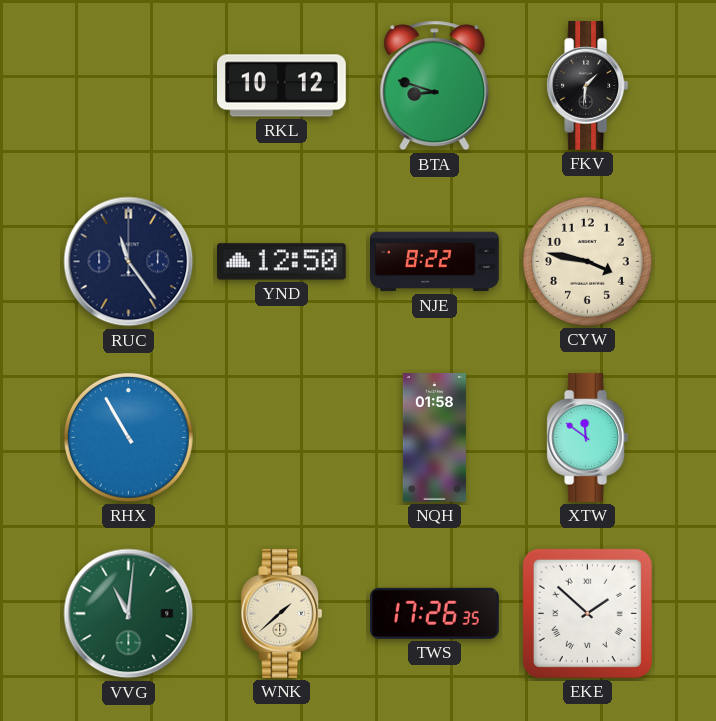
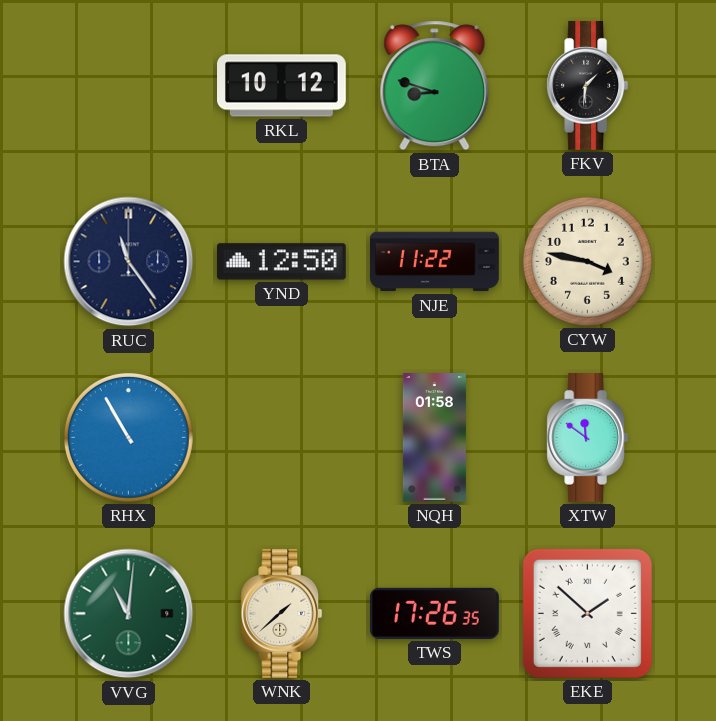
NJE: 8:22 -> 11:22 (435, 262)
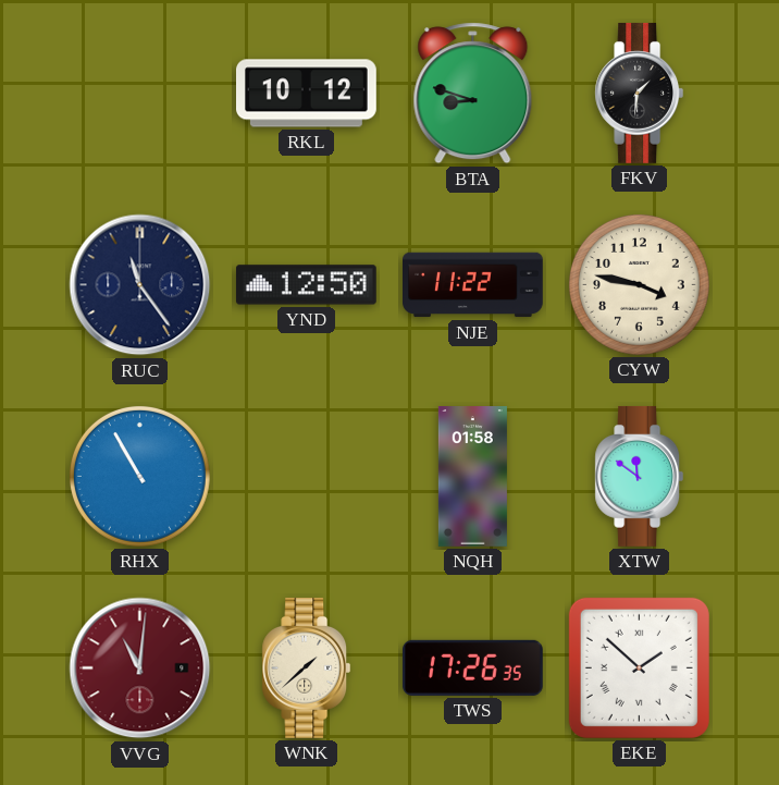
VVG dial: green -> burgundy (140, 669)
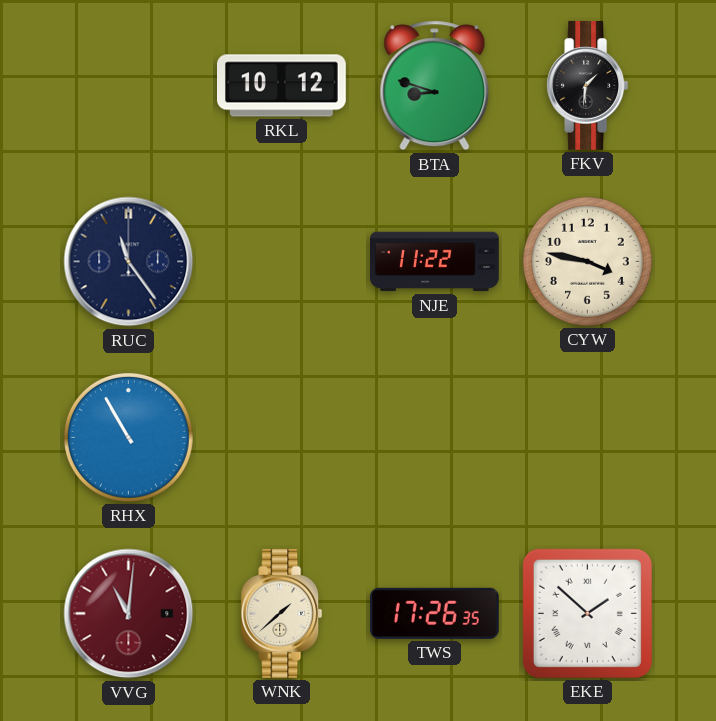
YND: 12:50 -> none (306, 285)
NQH: 01:58 -> none (472, 477)
XTW: 11:51 -> none (640, 476)
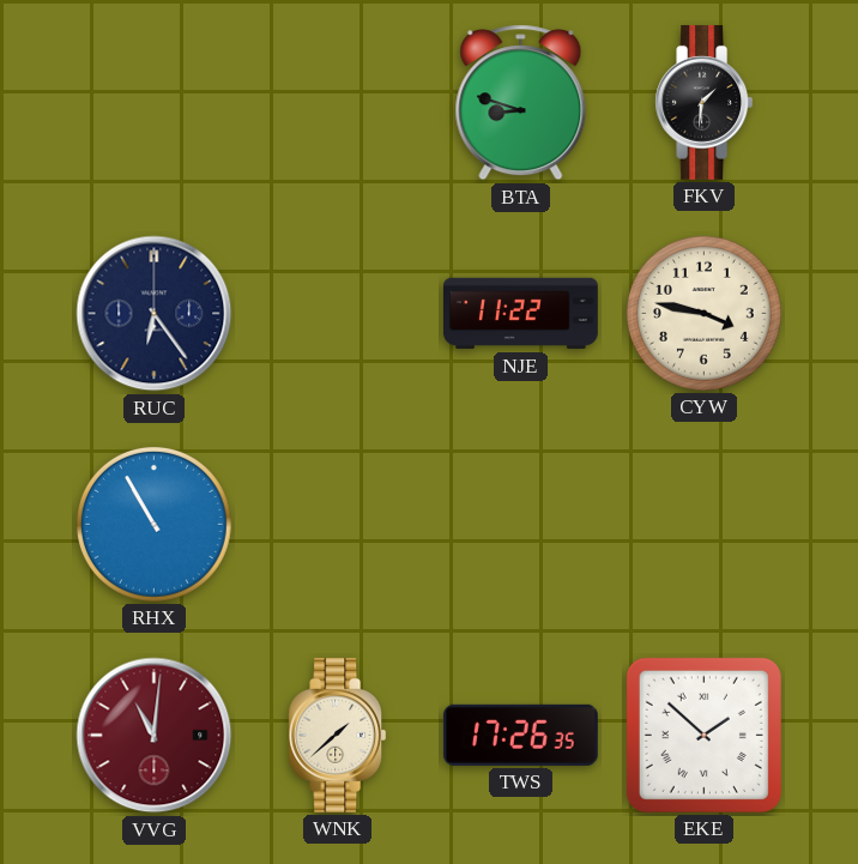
RKL: 10:12 -> none (282, 86)
RUC: 11:24 -> 6:24 (155, 314)
